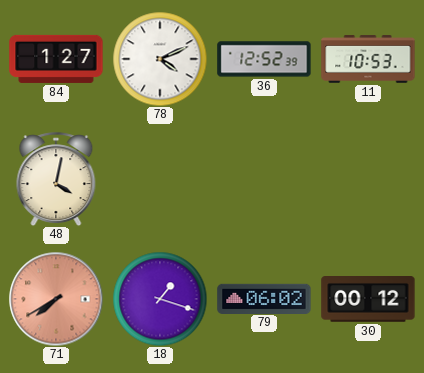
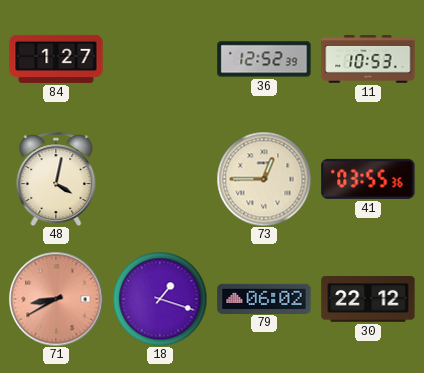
78: 4:11 -> none (160, 59)
73: none -> 12:45 (264, 179)
41: none -> 03:55 (368, 179)
71: 7:40 -> 8:40 (56, 299)
30: 00:12 -> 22:12 (368, 300)
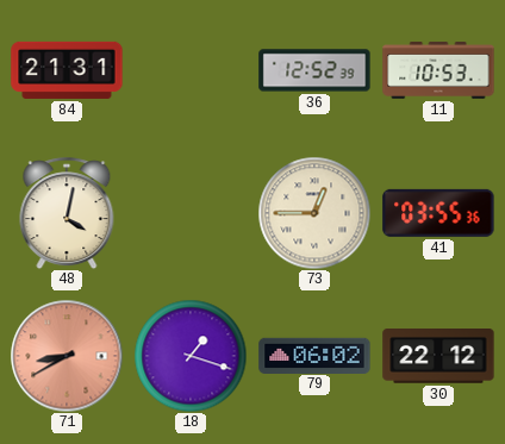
84: 1:27 -> 21:31 (67, 70)
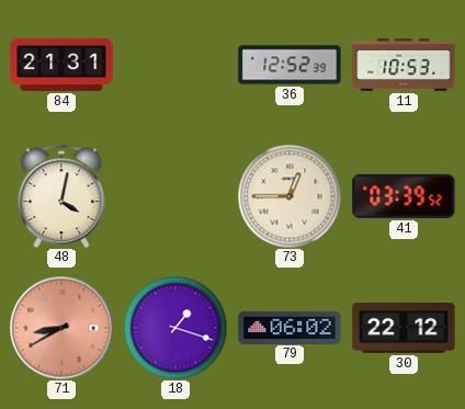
41: 03:55 -> 03:39 (404, 196)
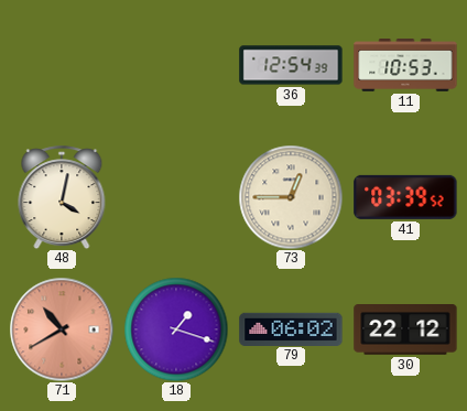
84: 21:31 -> none (61, 65)
36: 12:52 -> 12:54 (291, 65)
71: 8:40 -> 10:40 (62, 329)
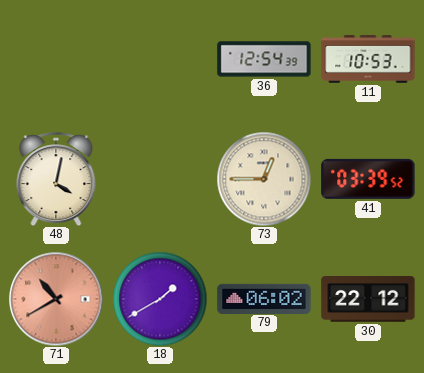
18: 1:18 -> 1:40 (160, 299)
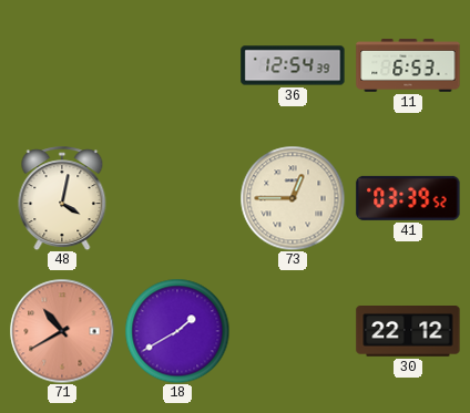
11: 10:53 -> 6:53 (408, 65)
79: 06:02 -> none (264, 298)
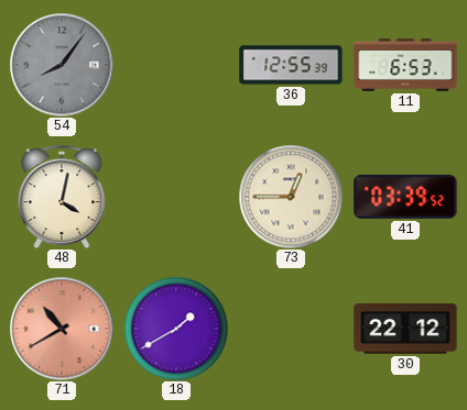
54: none -> 8:06 (62, 65)
36: 12:54 -> 12:55 (291, 65)
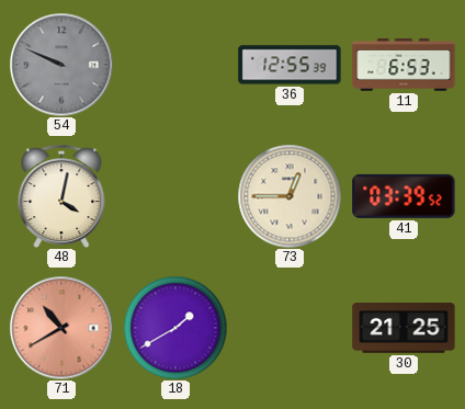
54: 8:06 -> 9:49 (61, 65)
30: 22:12 -> 21:25 (404, 329)
